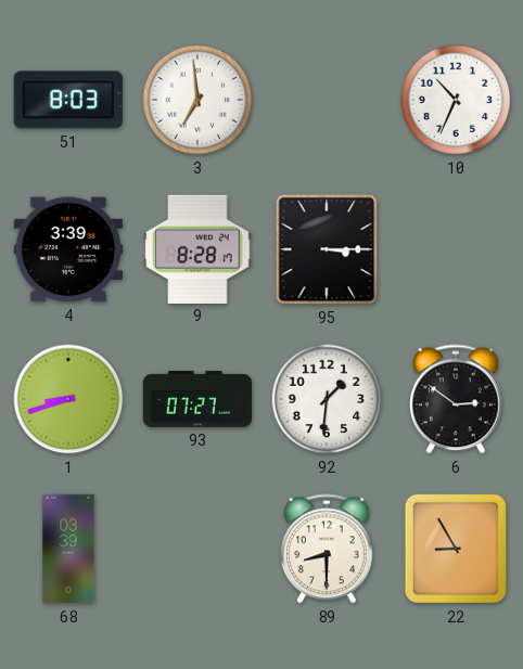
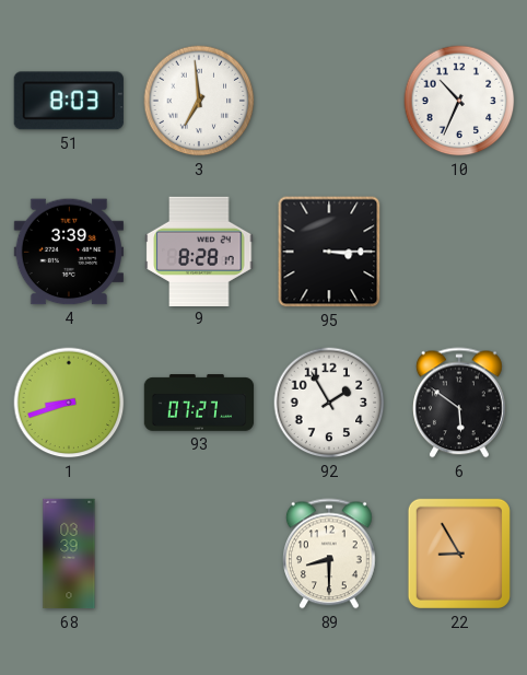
92: 1:31 -> 1:55 (329, 403)
6: 2:51 -> 5:51 (460, 403)
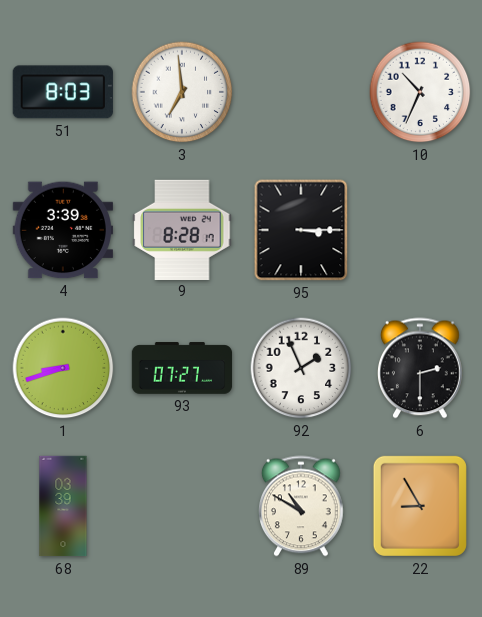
92: 1:55 -> 1:56 (301, 368)
6: 5:51 -> 2:30 (421, 368)
89: 8:30 -> 10:50 (302, 506)
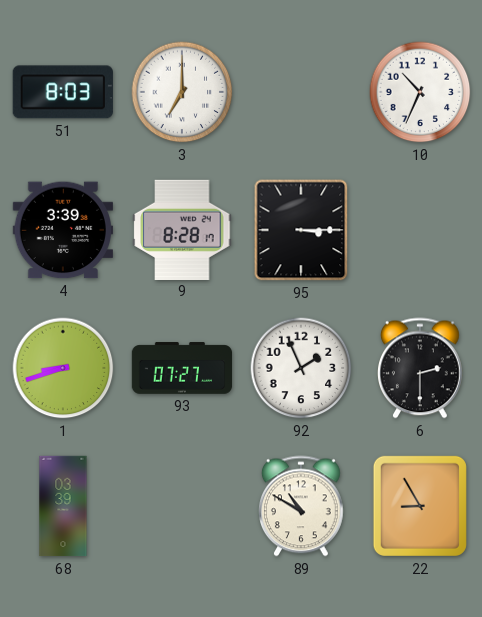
3: 6:59 -> 7:00 (182, 92)
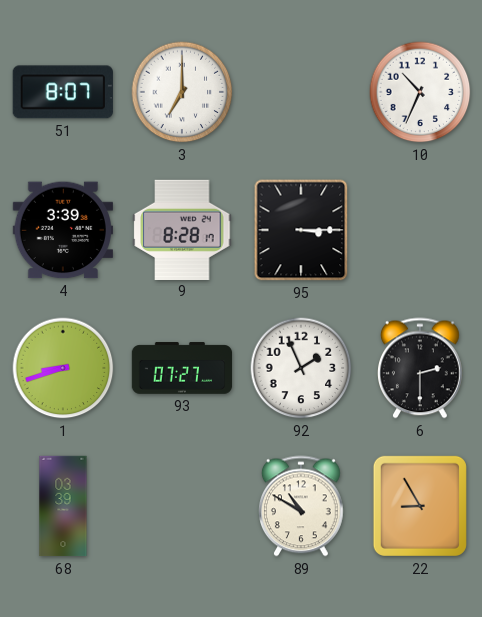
51: 8:03 -> 8:07 (63, 92)
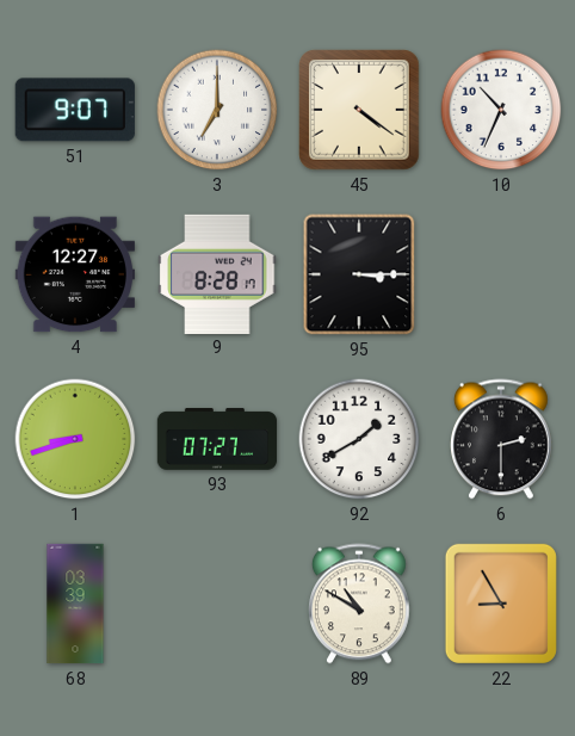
51: 8:07 -> 9:07 (75, 110)
45: none -> 4:21 (359, 110)
4: 3:39 -> 12:27 (74, 274)
92: 1:56 -> 1:40 (359, 439)
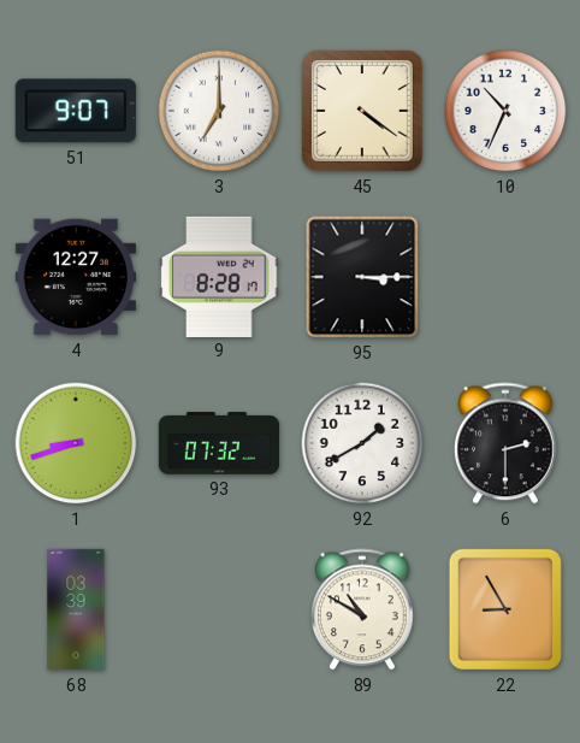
93: 07:27 -> 07:32 (219, 443)
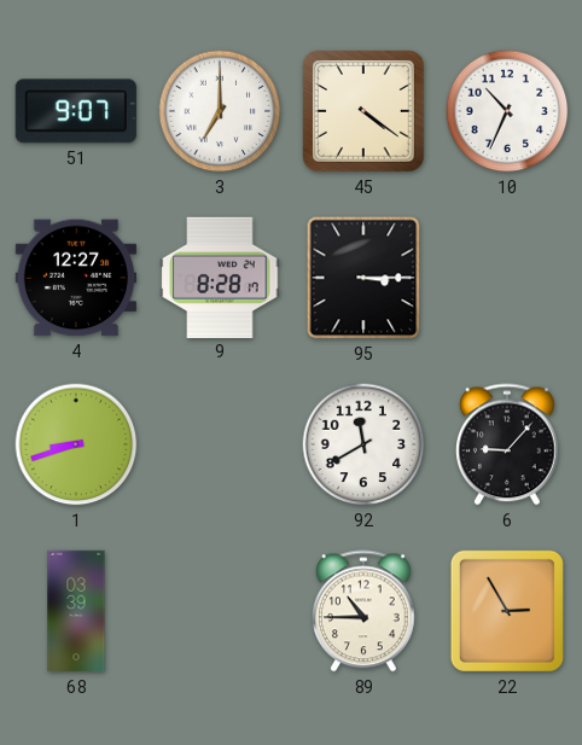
93: 07:32 -> none (219, 443)
92: 1:40 -> 11:40 (363, 444)
6: 2:30 -> 9:07 (508, 444)
89: 10:50 -> 10:45 (365, 611)
22: 8:55 -> 2:55 (507, 611)
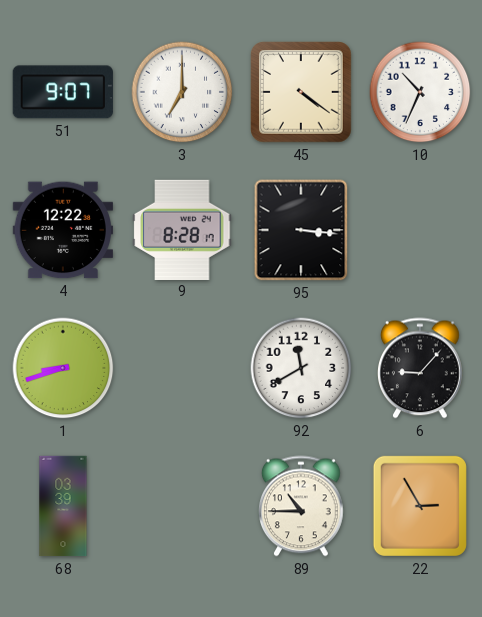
4: 12:27 -> 12:22 (62, 230)
95: 3:15 -> 3:16 (301, 230)
